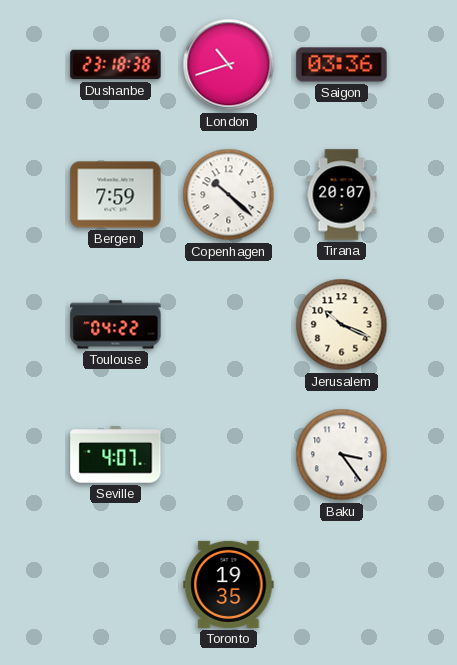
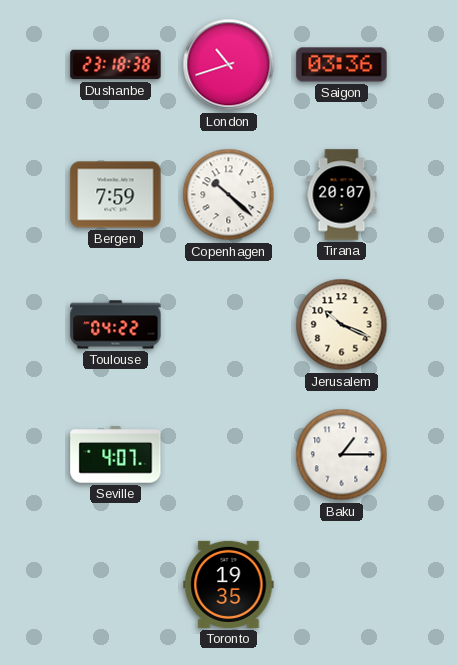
Baku: 3:24 -> 1:15 (342, 455)
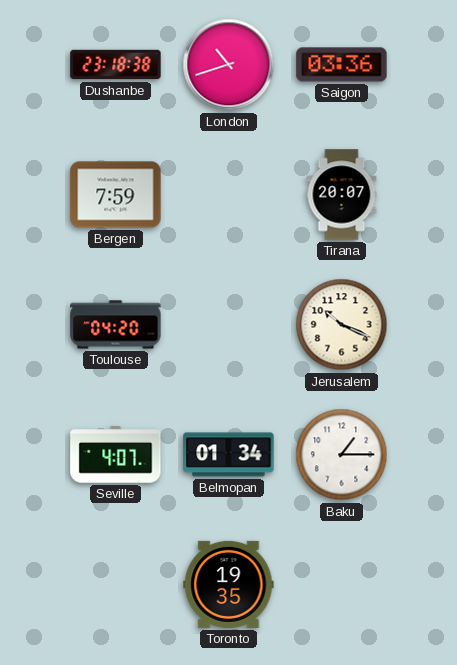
Copenhagen: 10:22 -> none (229, 195)
Toulouse: 04:22 -> 04:20 (116, 325)
Belmopan: none -> 01:34 (229, 455)
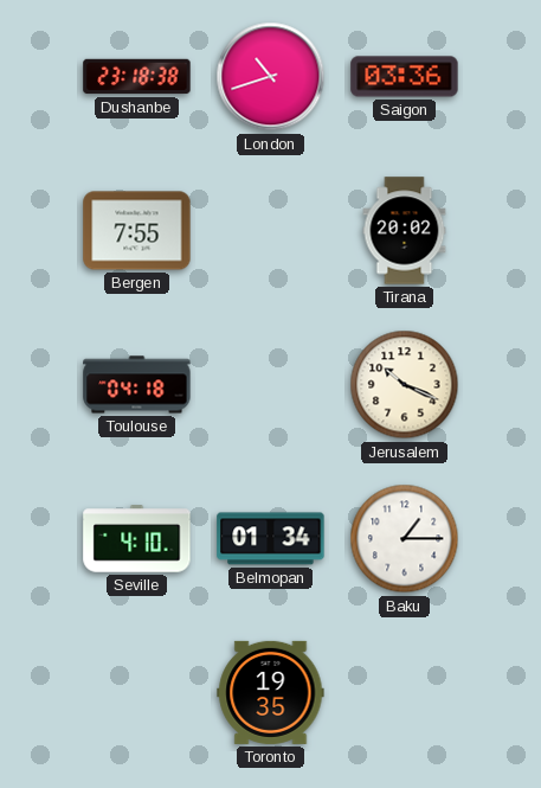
Bergen: 7:59 -> 7:55 (137, 231)
Tirana: 20:07 -> 20:02 (405, 231)
Toulouse: 04:20 -> 04:18 (137, 385)
Seville: 4:07 -> 4:10 (137, 539)
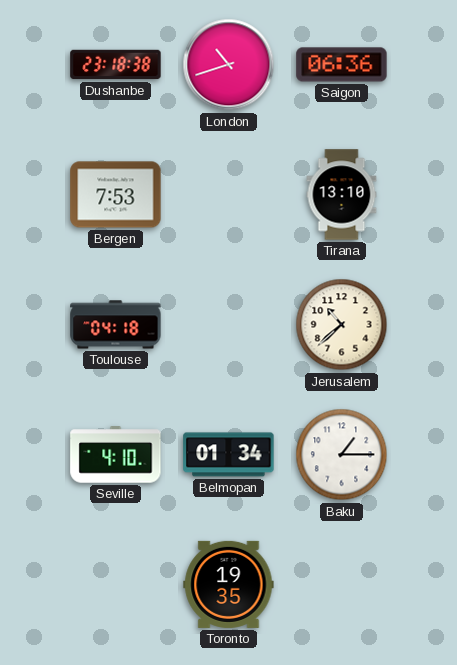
Saigon: 03:36 -> 06:36 (342, 65)
Bergen: 7:55 -> 7:53 (116, 195)
Tirana: 20:02 -> 13:10 (342, 195)
Jerusalem: 10:19 -> 10:38 (342, 325)
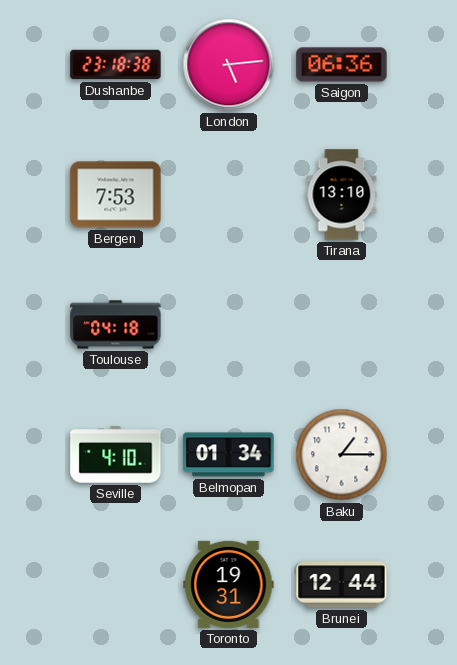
London: 10:42 -> 5:14 (229, 65)
Jerusalem: 10:38 -> none (342, 325)
Toronto: 19:35 -> 19:31 (229, 584)
Brunei: none -> 12:44 (342, 585)
